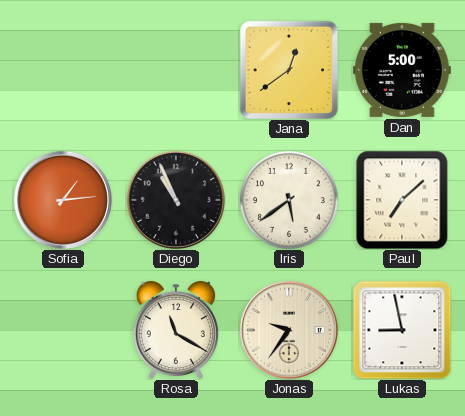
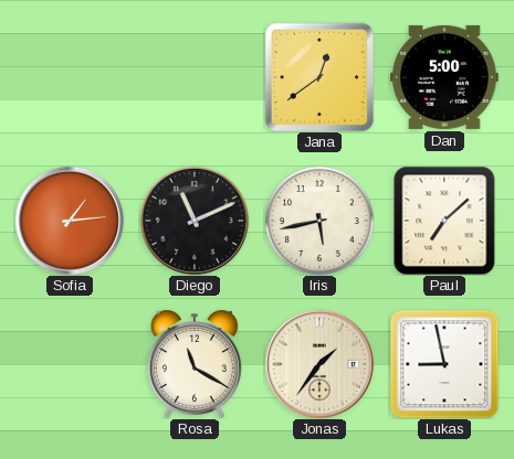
Diego: 10:56 -> 11:11 (195, 221)
Iris: 5:39 -> 5:43 (319, 221)
Jonas: 9:36 -> 1:36 (319, 364)
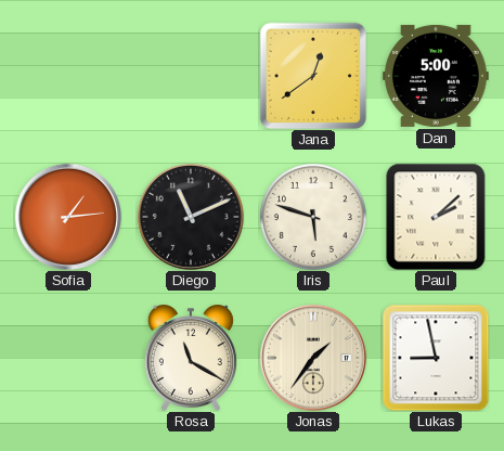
Iris: 5:43 -> 5:48 (313, 217)
Paul: 7:08 -> 2:08 (436, 217)
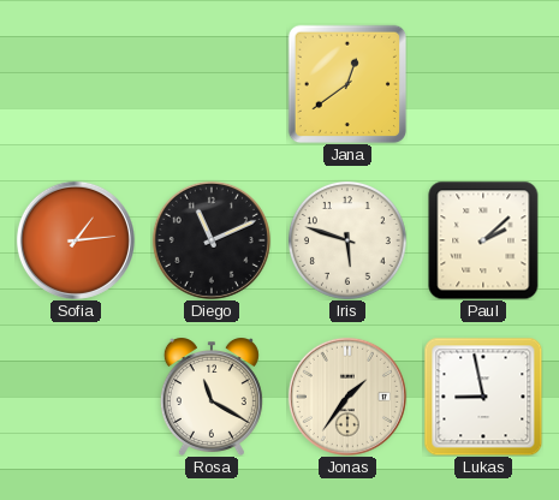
Dan: 5:00 -> none (437, 76)
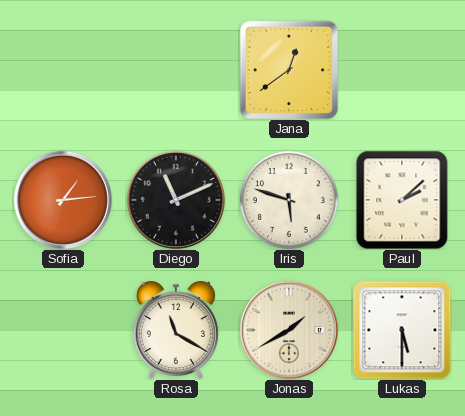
Jonas: 1:36 -> 1:40 (289, 330)
Lukas: 8:58 -> 5:30 (402, 330)
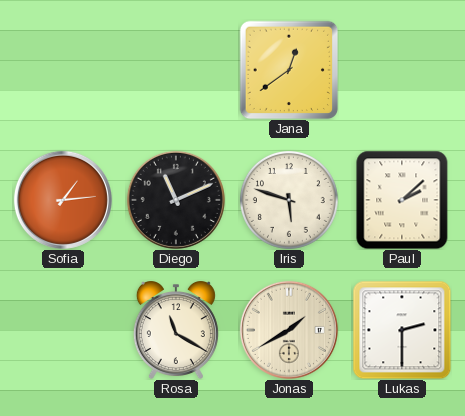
Lukas: 5:30 -> 2:30 (402, 330)
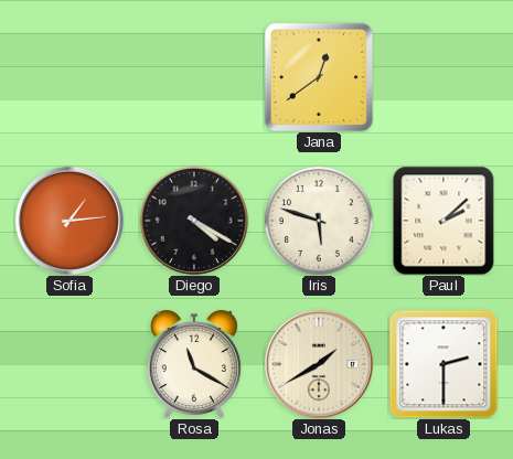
Diego: 11:11 -> 4:20 (194, 221)
